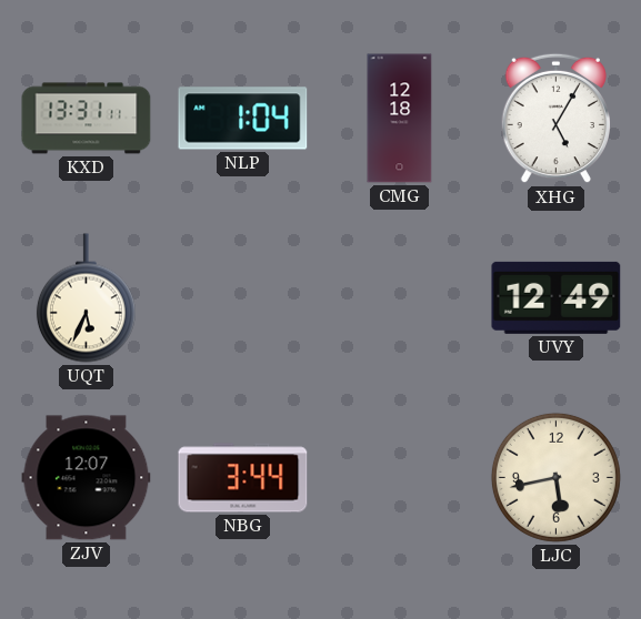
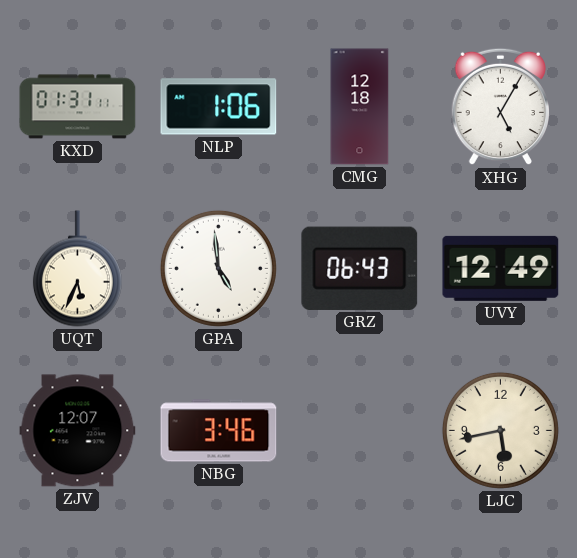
KXD: 13:31 -> 01:31 (78, 107)
NLP: 1:04 -> 1:06 (219, 107)
GPA: none -> 4:59 (218, 268)
GRZ: none -> 06:43 (360, 268)
NBG: 3:44 -> 3:46 (219, 431)
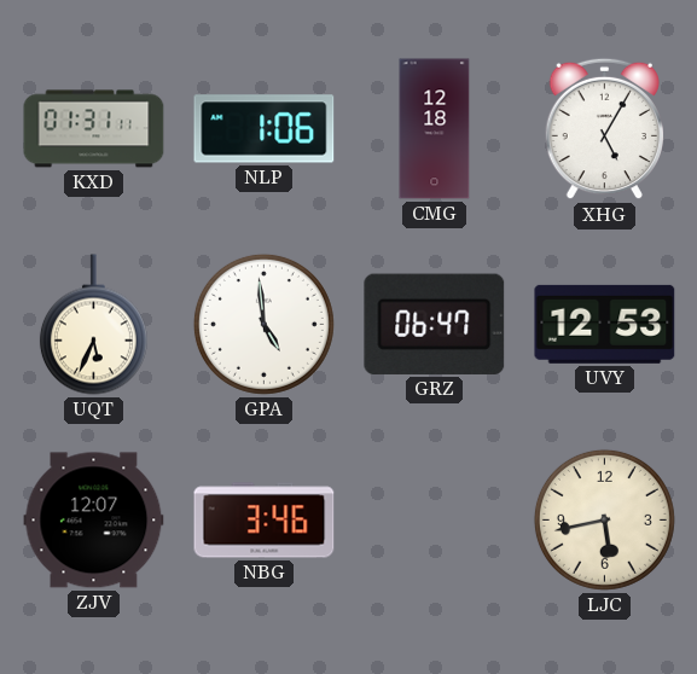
GRZ: 06:43 -> 06:47 (435, 324)
UVY: 12:49 -> 12:53 (605, 324)
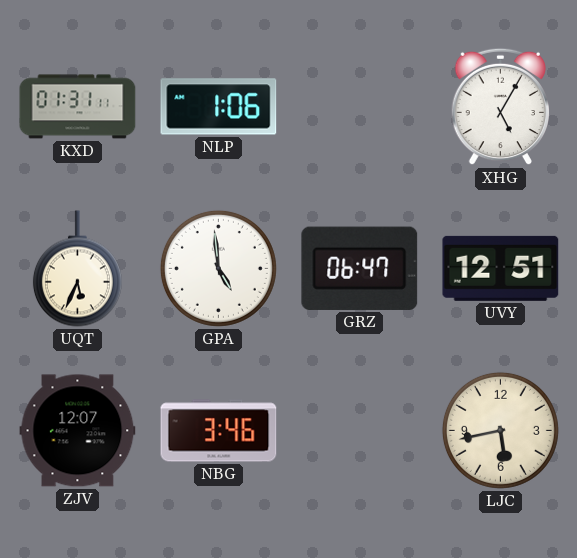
CMG: 12:18 -> none (435, 129)
UVY: 12:53 -> 12:51 (501, 268)
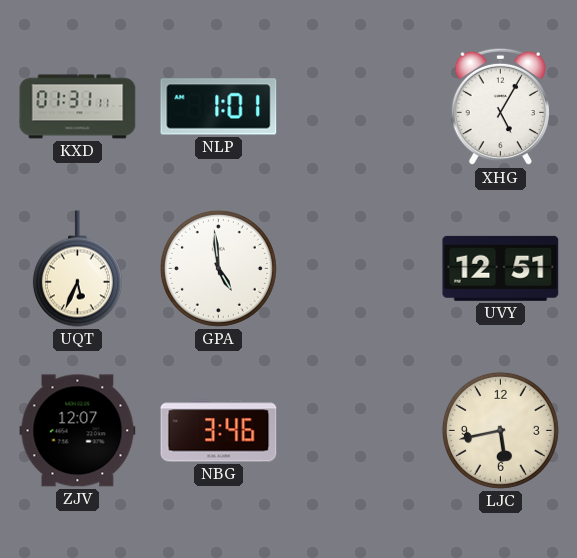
NLP: 1:06 -> 1:01 (219, 107)
GRZ: 06:47 -> none (360, 268)
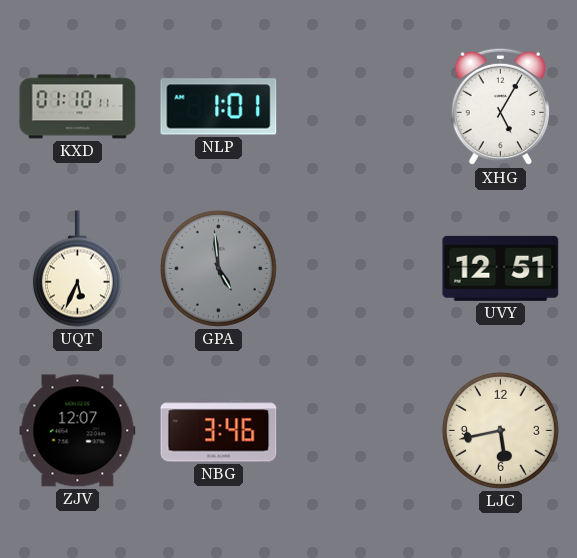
KXD: 01:31 -> 01:10 (78, 107)
GPA dial: white -> grey (218, 268)
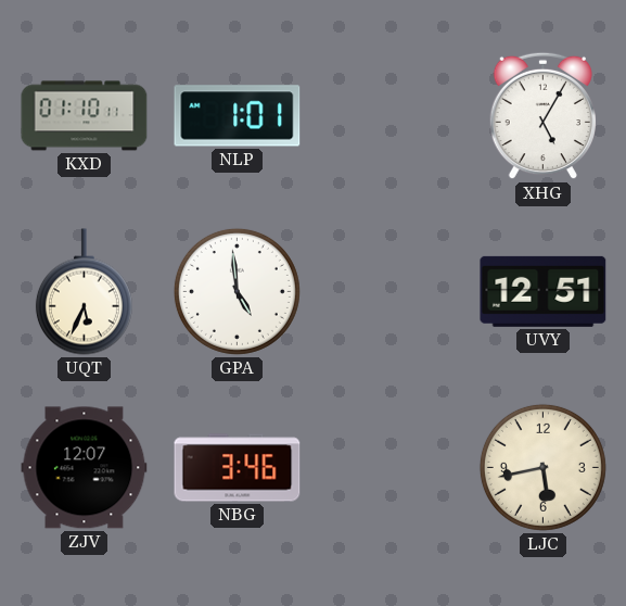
GPA dial: grey -> white (237, 291)
